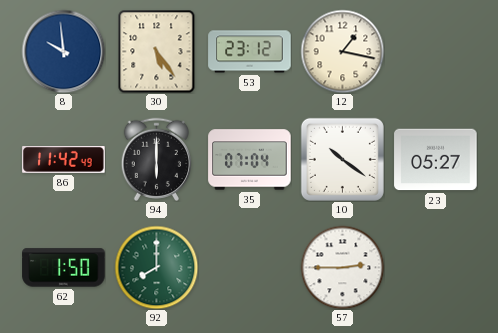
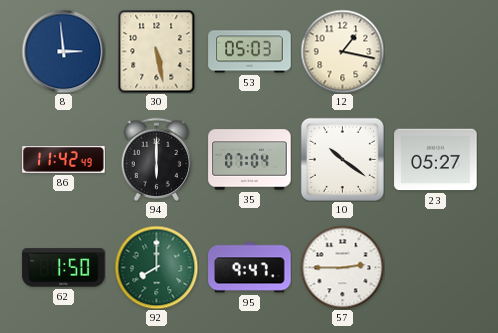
8: 9:59 -> 2:59 (63, 51)
30: 5:24 -> 5:28 (157, 51)
53: 23:12 -> 05:03 (250, 52)
95: none -> 9:47 (250, 268)
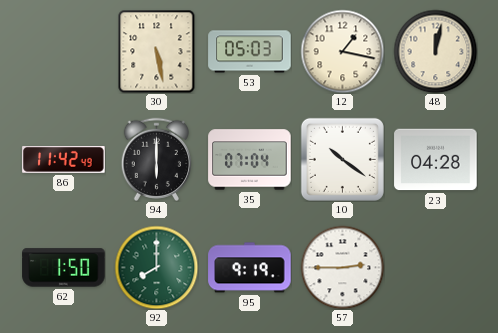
8: 2:59 -> none (63, 51)
48: none -> 12:02 (435, 51)
23: 05:27 -> 04:28 (436, 160)
95: 9:47 -> 9:19 (250, 268)
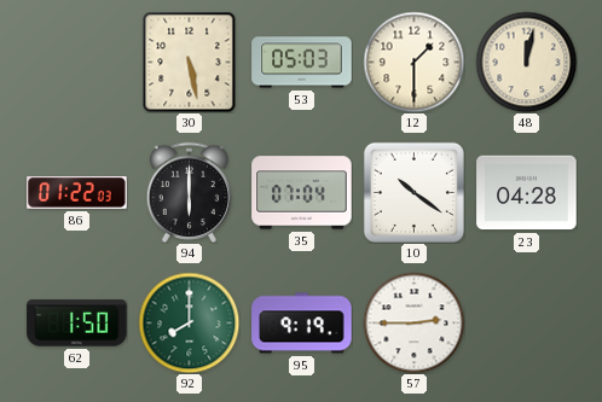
12: 1:17 -> 1:30 (413, 62)
86: 11:42 -> 01:22 (77, 193)
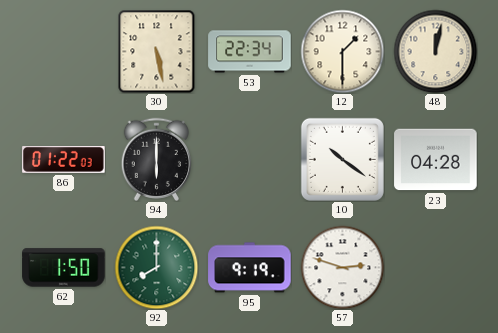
53: 05:03 -> 22:34 (250, 52)
35: 07:04 -> none (302, 193)
57: 2:45 -> 2:48 (342, 267)
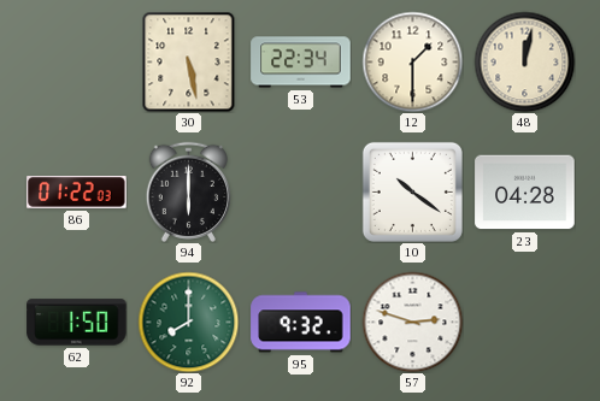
95: 9:19 -> 9:32 (301, 323)
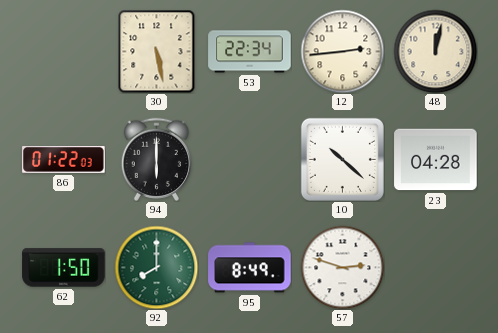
12: 1:30 -> 2:44 (342, 51)
10: 10:21 -> 10:22 (342, 159)
95: 9:32 -> 8:49 (250, 268)
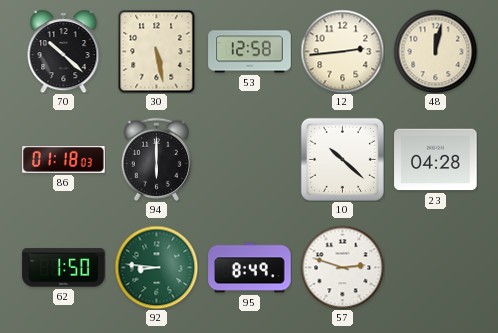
70: none -> 10:22 (64, 52)
53: 22:34 -> 12:58 (250, 52)
86: 01:22 -> 01:18 (64, 160)
92: 8:00 -> 8:46 (156, 267)
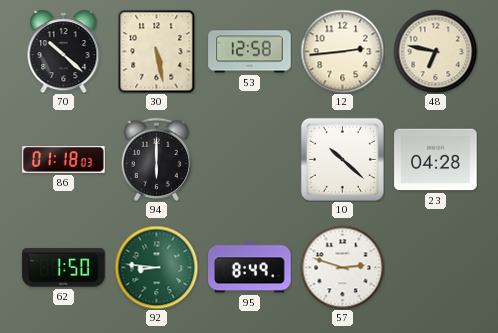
48: 12:02 -> 6:47 (435, 51)
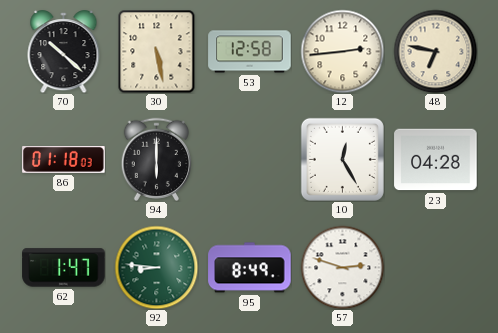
10: 10:22 -> 12:25 (342, 159)
62: 1:50 -> 1:47 (64, 268)
